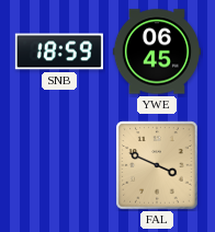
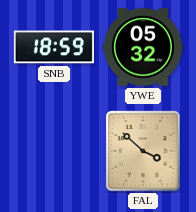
YWE: 06:45 -> 05:32 (143, 47)
FAL: 3:49 -> 3:52 (143, 151)
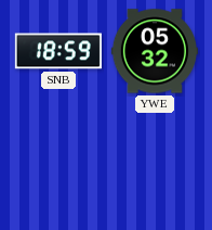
FAL: 3:52 -> none (143, 151)
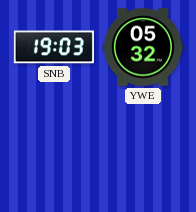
SNB: 18:59 -> 19:03 (54, 47)
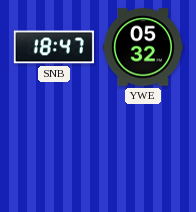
SNB: 19:03 -> 18:47 (54, 47)
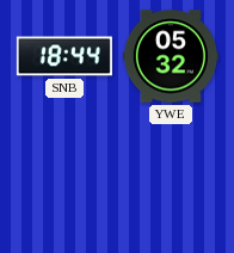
SNB: 18:47 -> 18:44 (64, 56)
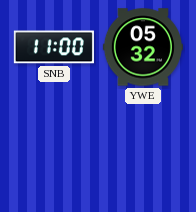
SNB: 18:44 -> 11:00 (54, 47)
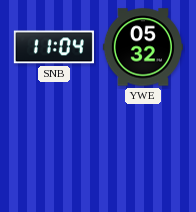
SNB: 11:00 -> 11:04 (54, 47)
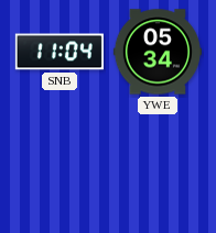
YWE: 05:32 -> 05:34 (158, 52)
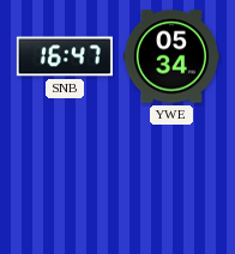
SNB: 11:04 -> 16:47 (65, 56)
